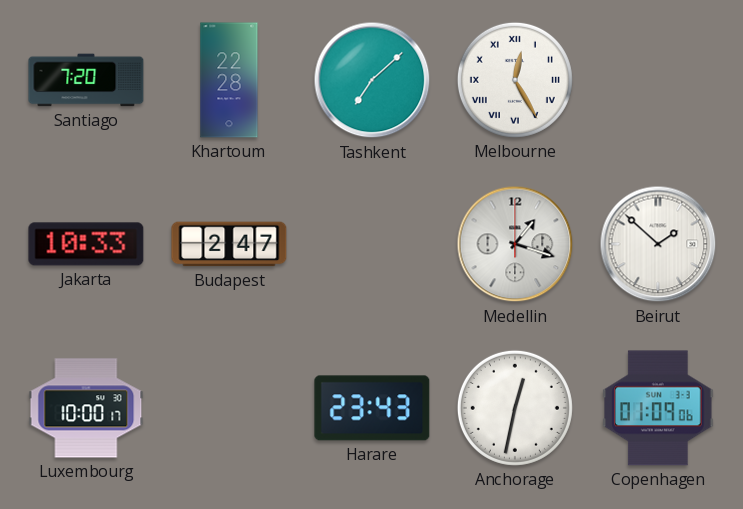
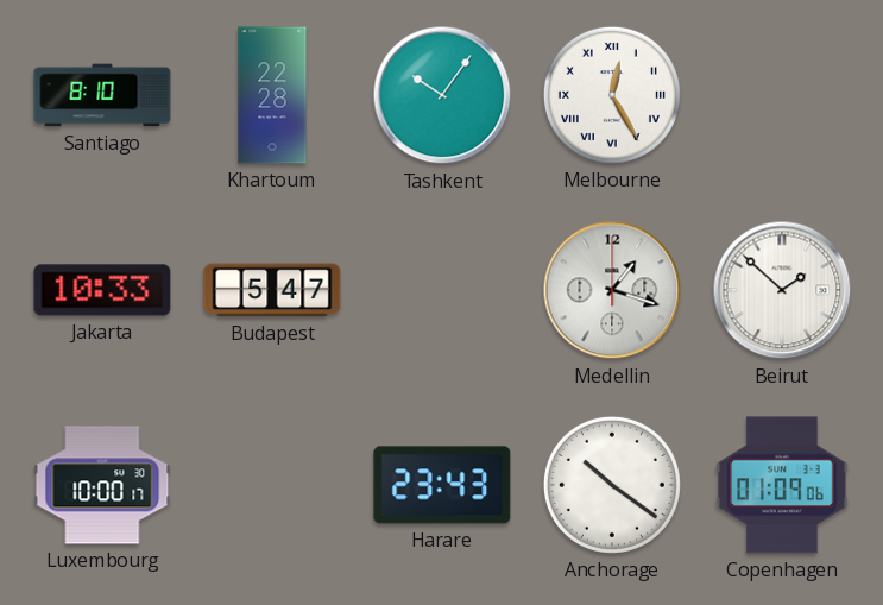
Santiago: 7:20 -> 8:10 (102, 95)
Tashkent: 7:08 -> 10:06 (442, 95)
Budapest: 2:47 -> 5:47 (272, 290)
Anchorage: 12:32 -> 10:21 (612, 485)
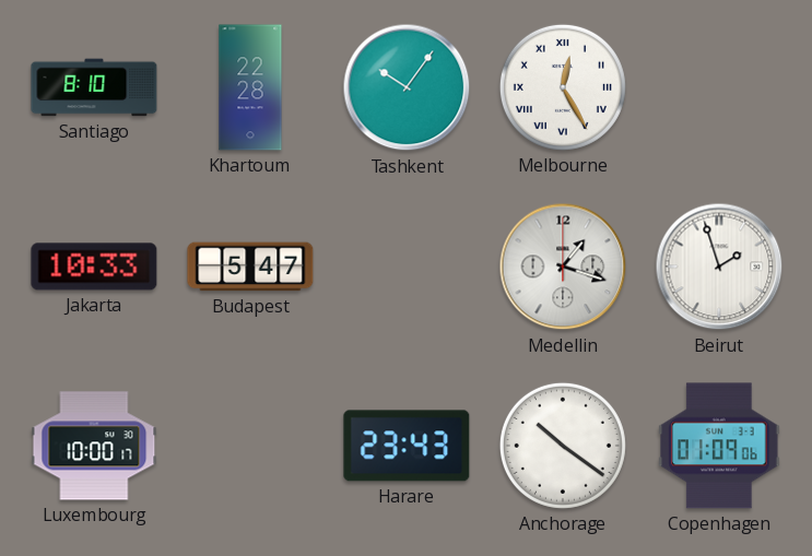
Beirut: 1:52 -> 1:57 (719, 267)
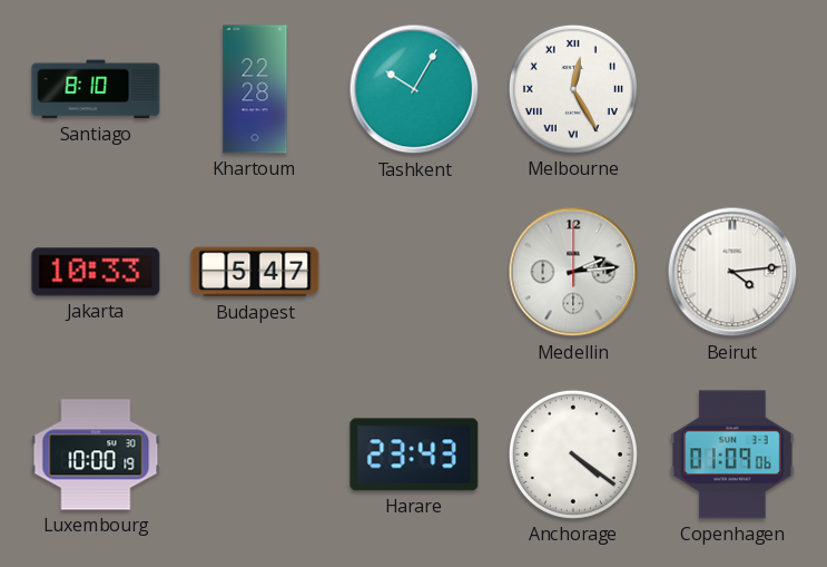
Tashkent: 10:06 -> 10:05 (414, 89)
Medellin: 1:18 -> 2:14 (573, 272)
Beirut: 1:57 -> 4:14 (732, 272)
Luxembourg: 10:00:17 -> 10:00:19 (96, 454)
Anchorage: 10:21 -> 4:21 (573, 454)
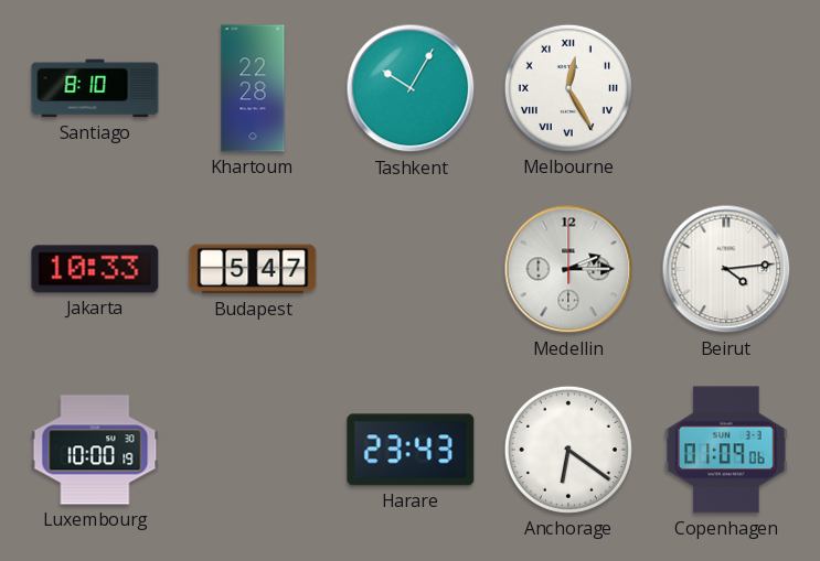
Medellin: 2:14 -> 2:15 (568, 269)
Anchorage: 4:21 -> 6:21 (568, 450)
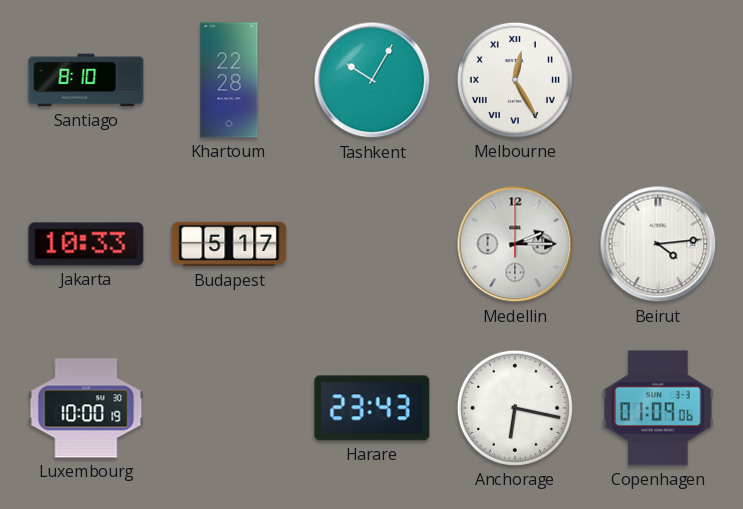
Budapest: 5:47 -> 5:17 (229, 244)
Anchorage: 6:21 -> 6:17 (515, 408)
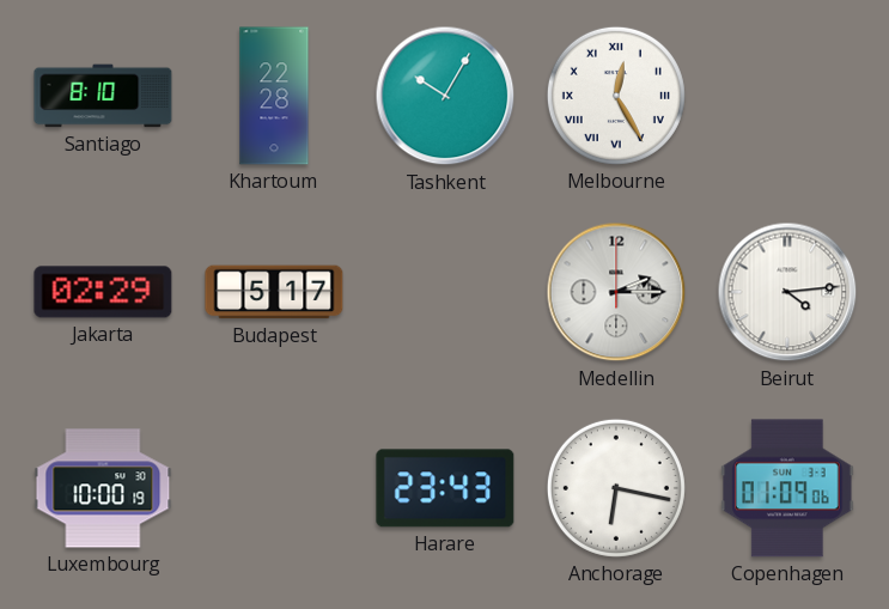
Jakarta: 10:33 -> 02:29 (103, 292)
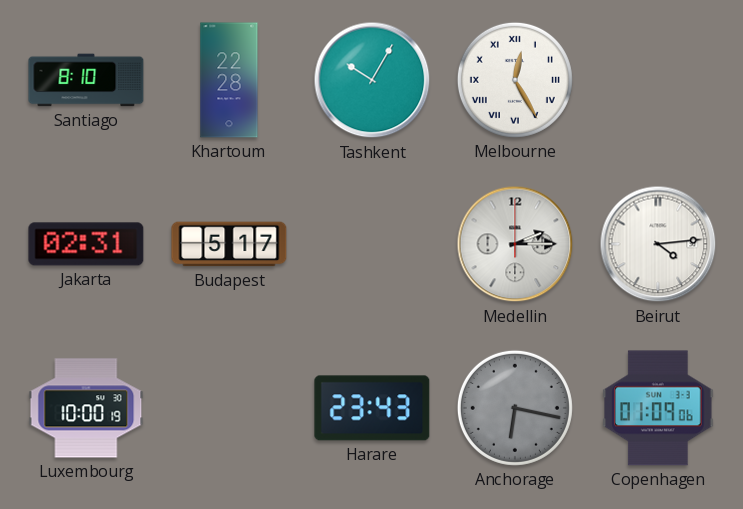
Jakarta: 02:29 -> 02:31 (86, 244)
Anchorage dial: white -> grey (515, 408)
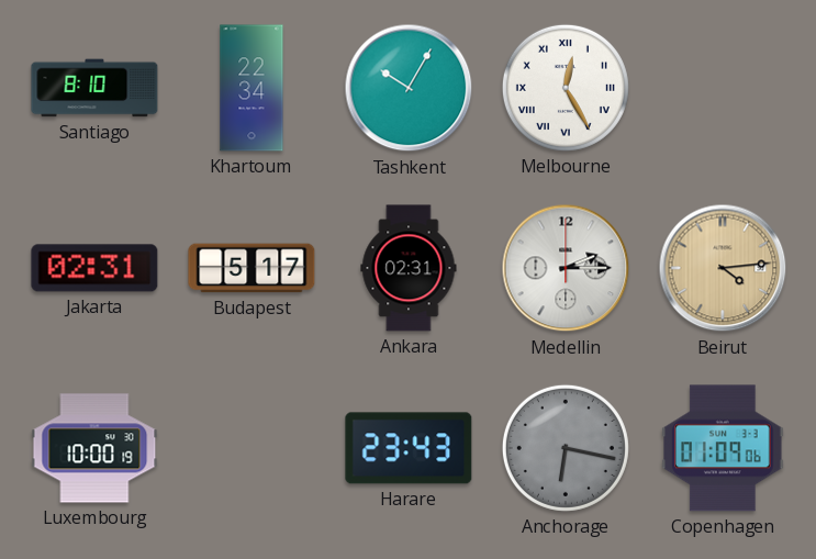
Khartoum: 22:28 -> 22:34 (251, 88)
Ankara: none -> 02:31 (409, 268)
Beirut dial: white -> champagne (723, 268)
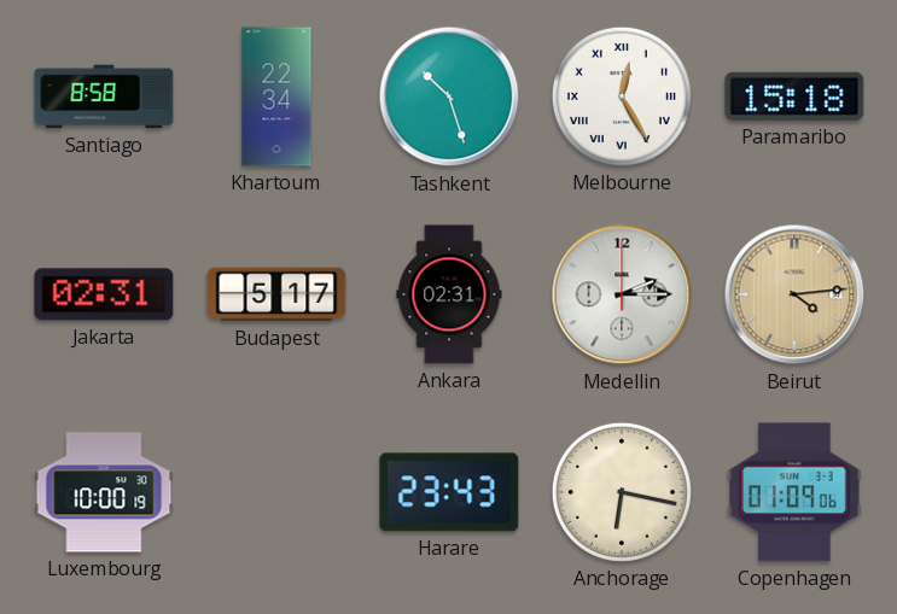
Santiago: 8:10 -> 8:58 (104, 97)
Tashkent: 10:05 -> 10:27 (449, 97)
Paramaribo: none -> 15:18 (794, 97)
Anchorage dial: grey -> cream (622, 492)
